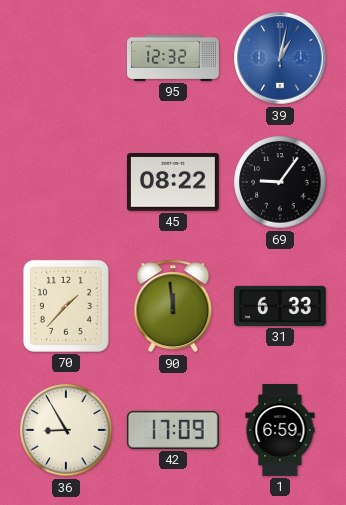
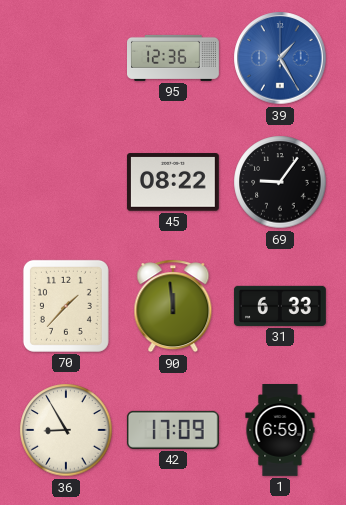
95: 12:32 -> 12:36 (174, 58)
39: 1:02 -> 1:25 (280, 58)
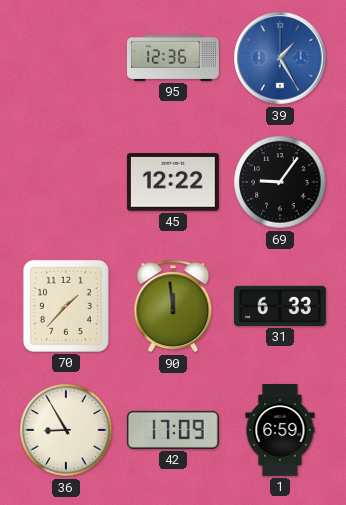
45: 08:22 -> 12:22 (173, 182)
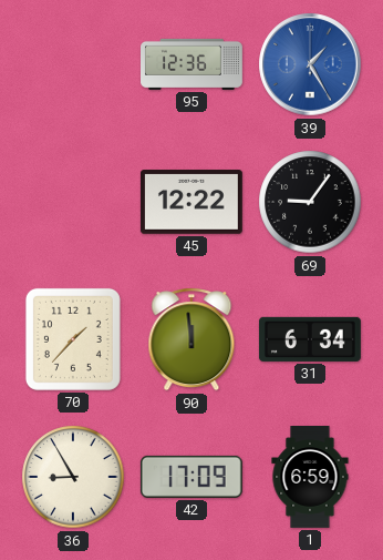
31: 6:33 -> 6:34 (310, 339)
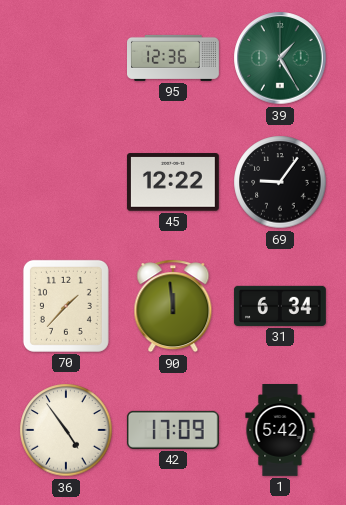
39 dial: blue -> green (280, 58)
36: 8:55 -> 4:54 (66, 430)
1: 6:59 -> 5:42 (280, 431)
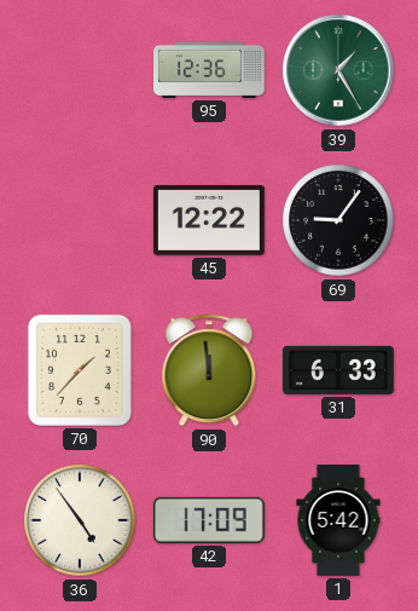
31: 6:34 -> 6:33 (338, 370)
